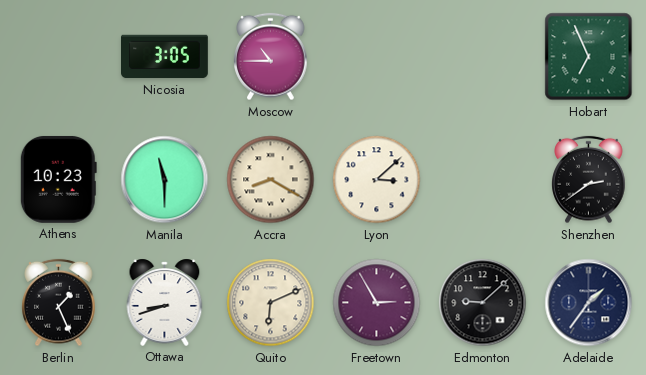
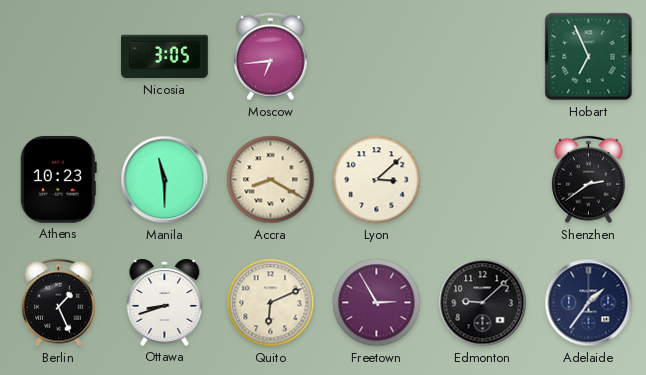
Moscow: 10:45 -> 6:44 (271, 57)
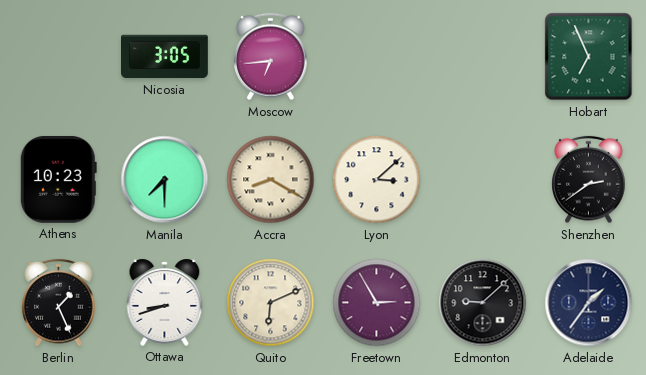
Manila: 11:30 -> 7:30 (165, 180)
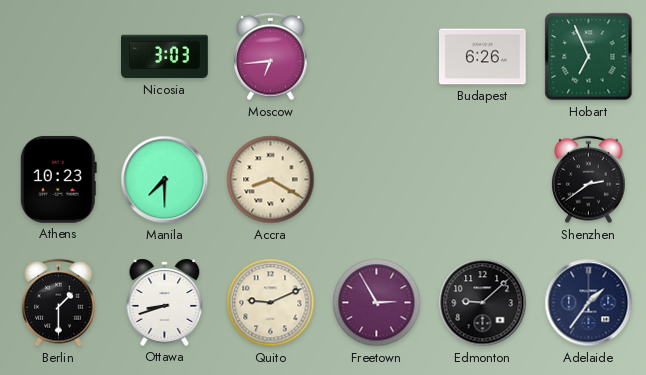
Nicosia: 3:05 -> 3:03 (165, 57)
Budapest: none -> 6:26 (483, 57)
Lyon: 3:08 -> none (377, 180)
Berlin: 1:26 -> 1:30 (59, 303)
Quito: 6:11 -> 9:11 (271, 303)
